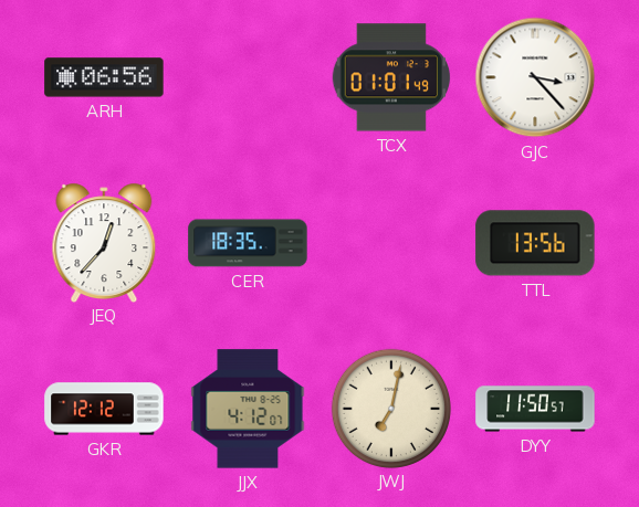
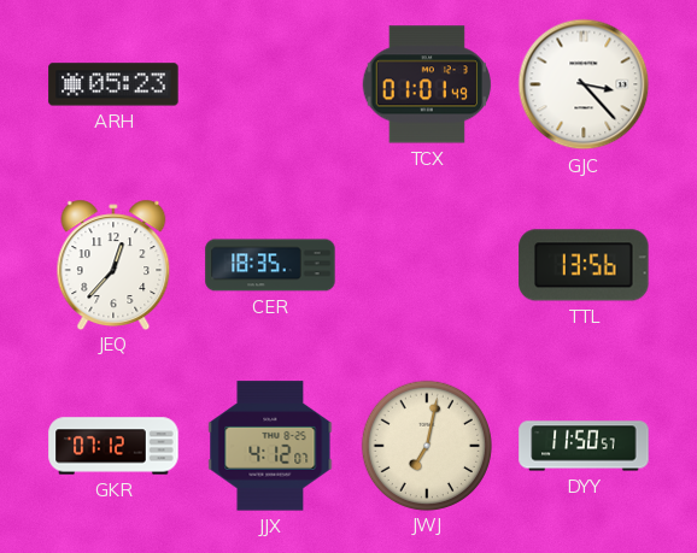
ARH: 06:56 -> 05:23 (113, 84)
GKR: 12:12 -> 07:12 (113, 446)
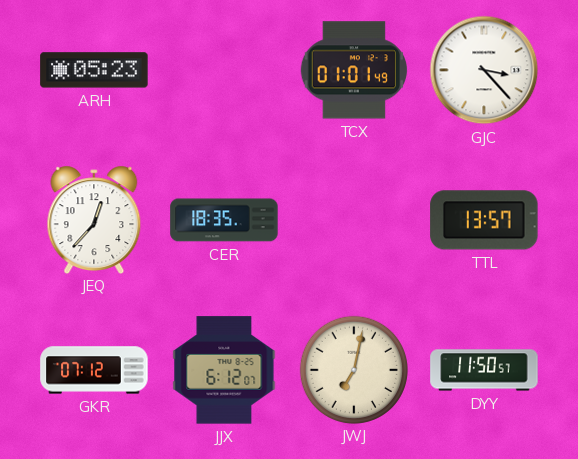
TTL: 13:56 -> 13:57 (484, 220)
JJX: 4:12 -> 6:12 (224, 370)
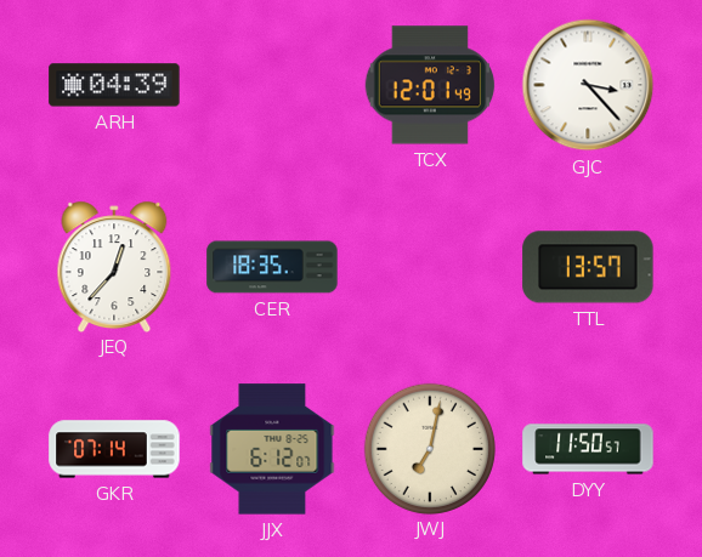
ARH: 05:23 -> 04:39 (114, 85)
TCX: 01:01 -> 12:01 (429, 85)
GKR: 07:12 -> 07:14 (114, 449)
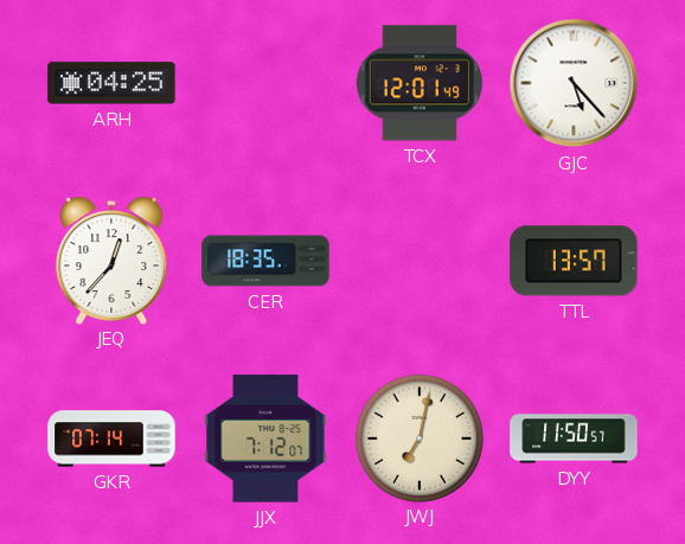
ARH: 04:39 -> 04:25 (111, 83)
GJC: 3:23 -> 5:23 (574, 83)
JJX: 6:12 -> 7:12 (265, 439)
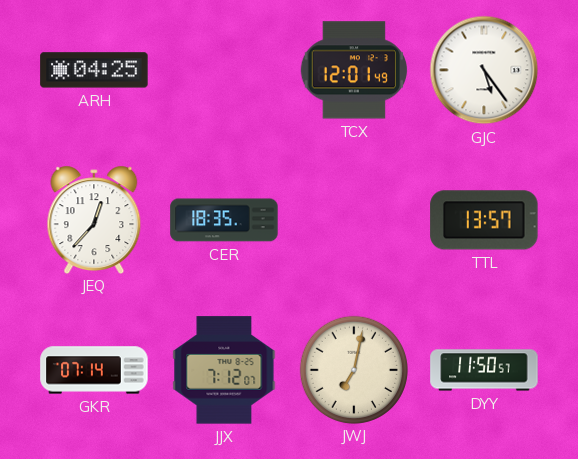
GJC: 5:23 -> 5:24 (484, 70)
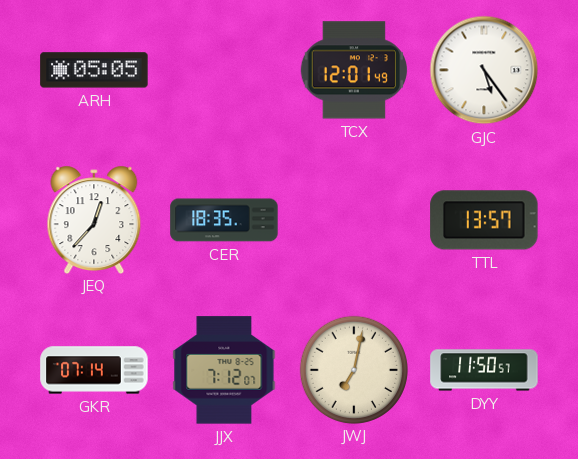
ARH: 04:25 -> 05:05 (94, 70)
